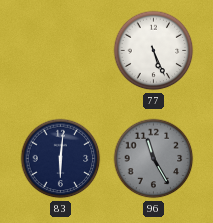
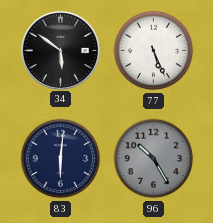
34: none -> 5:51 (60, 50)
96: 11:25 -> 10:25 (154, 159)
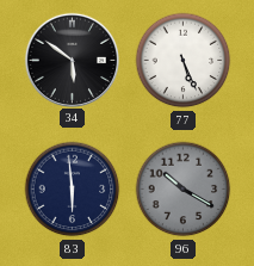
83: 6:01 -> 5:59 (73, 190)
96: 10:25 -> 10:20 (184, 190)
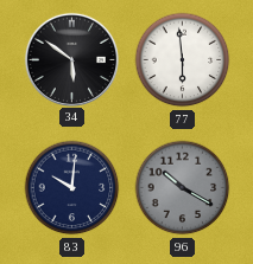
77: 5:26 -> 5:59 (183, 60)
83: 5:59 -> 10:01 (72, 188)
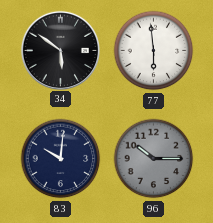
96: 10:20 -> 10:15 (154, 159)
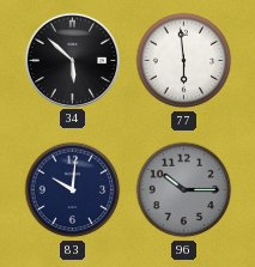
34: 5:51 -> 5:52 (72, 60)
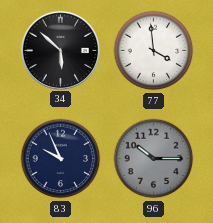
77: 5:59 -> 3:59 (154, 51)
83: 10:01 -> 9:56 (61, 159)
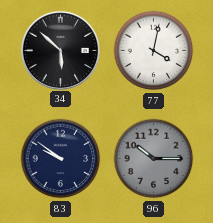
77: 3:59 -> 4:02 (154, 51)
83: 9:56 -> 9:51 (61, 159)
